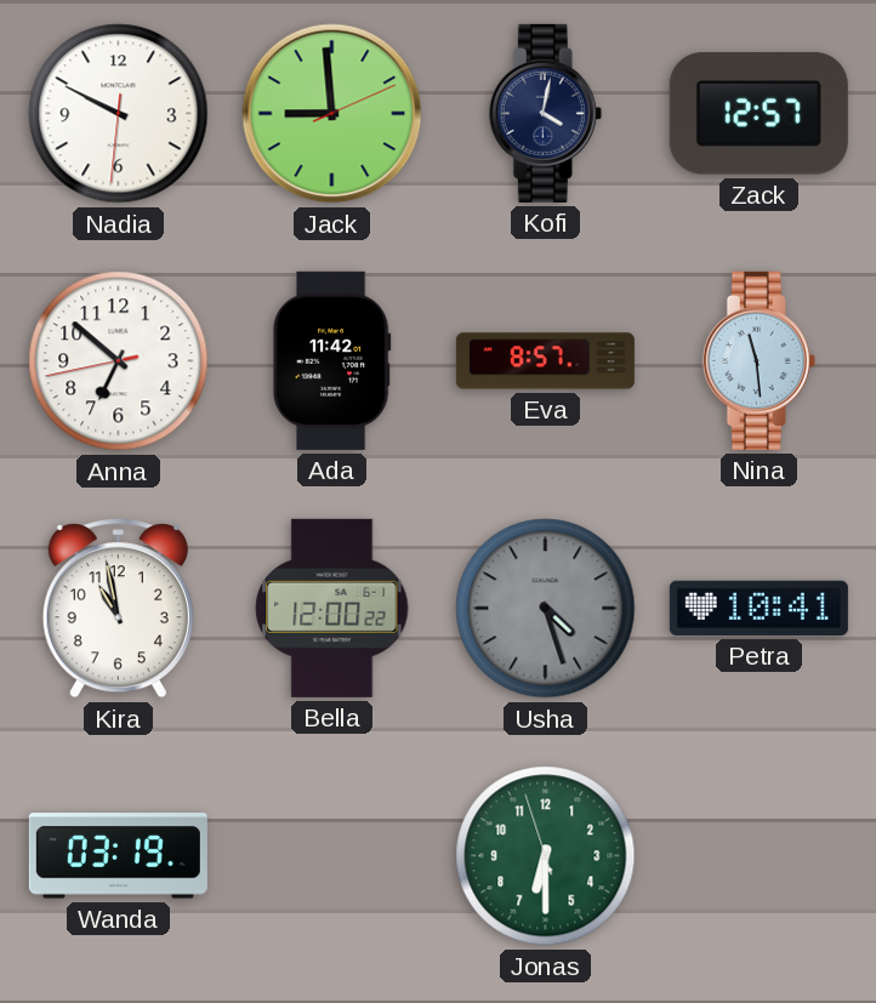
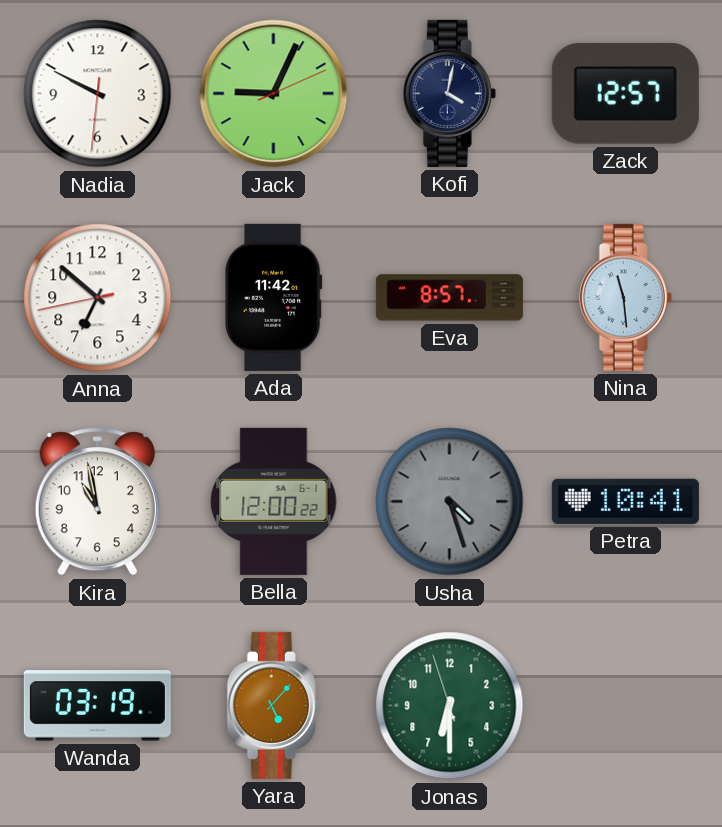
Jack: 8:59 -> 9:04 (274, 94)
Yara: none -> 5:07 (273, 705)
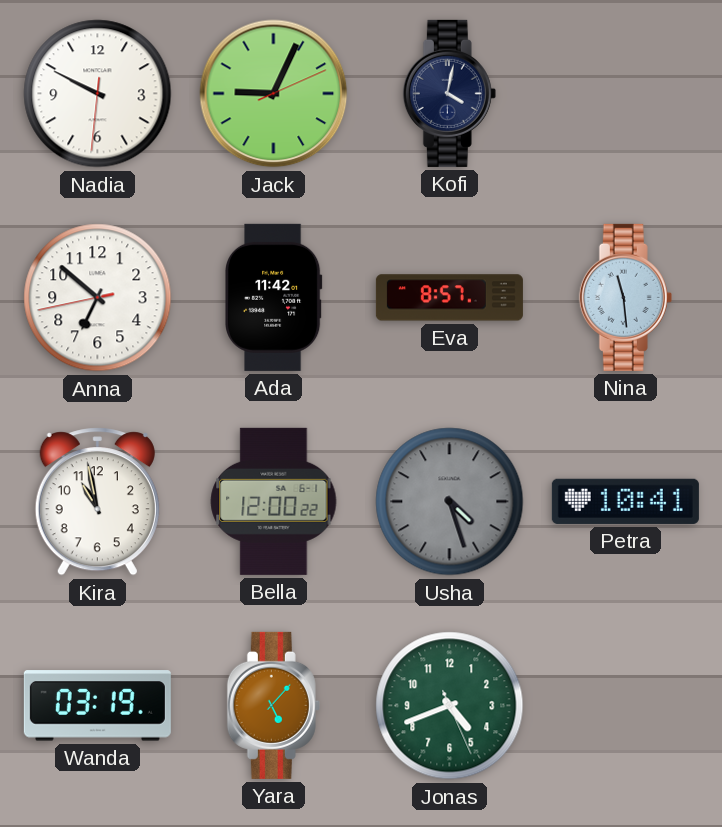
Zack: 12:57 -> none (625, 94)
Jonas: 6:29 -> 4:41 (450, 706)
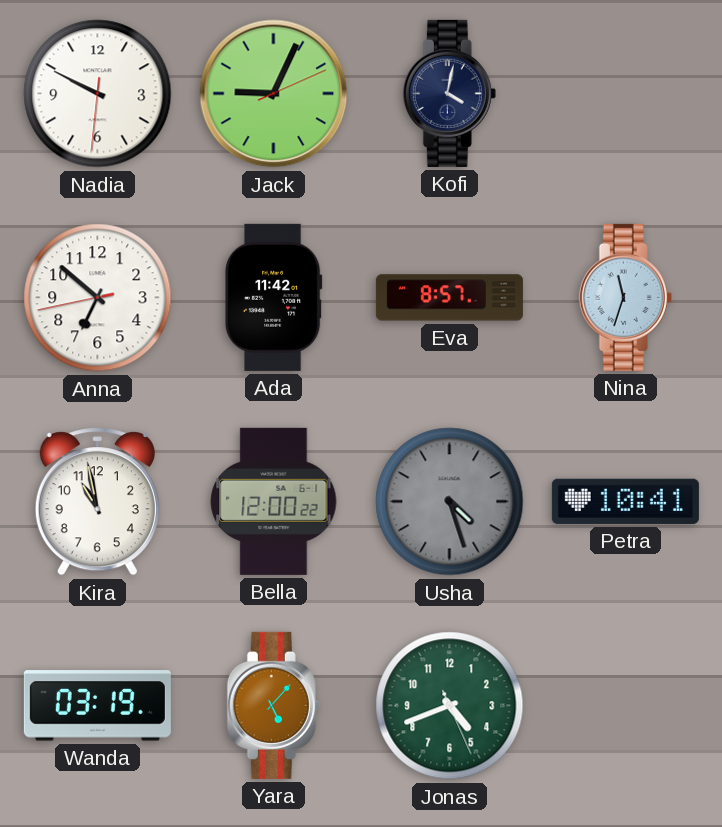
Nina: 11:29 -> 11:33 (625, 297)
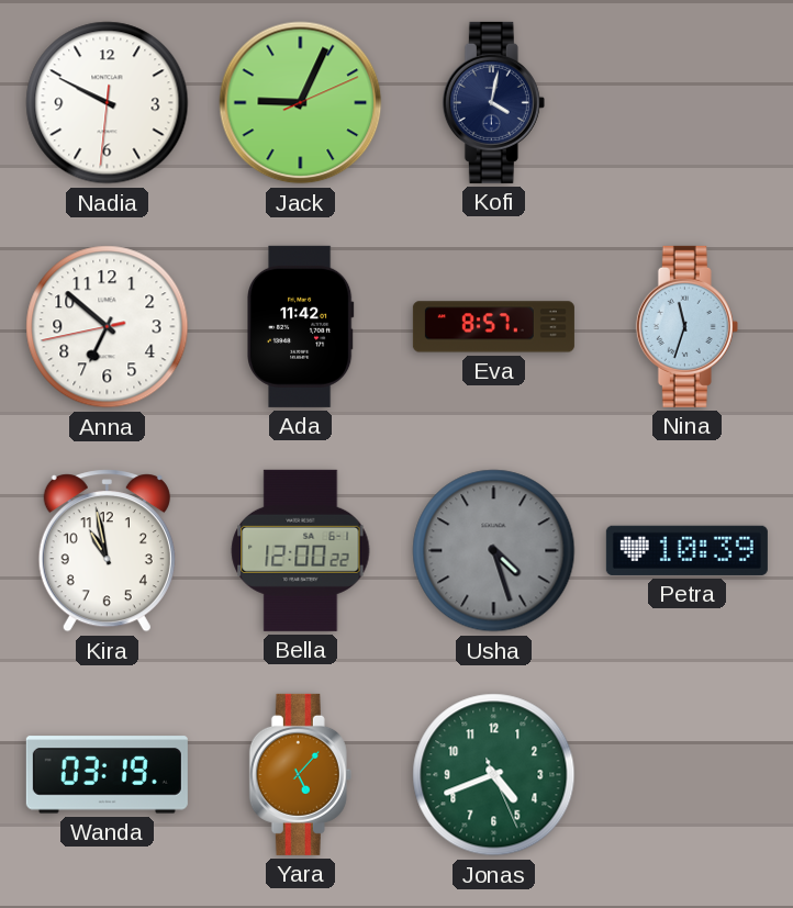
Petra: 10:41 -> 10:39 (686, 550)
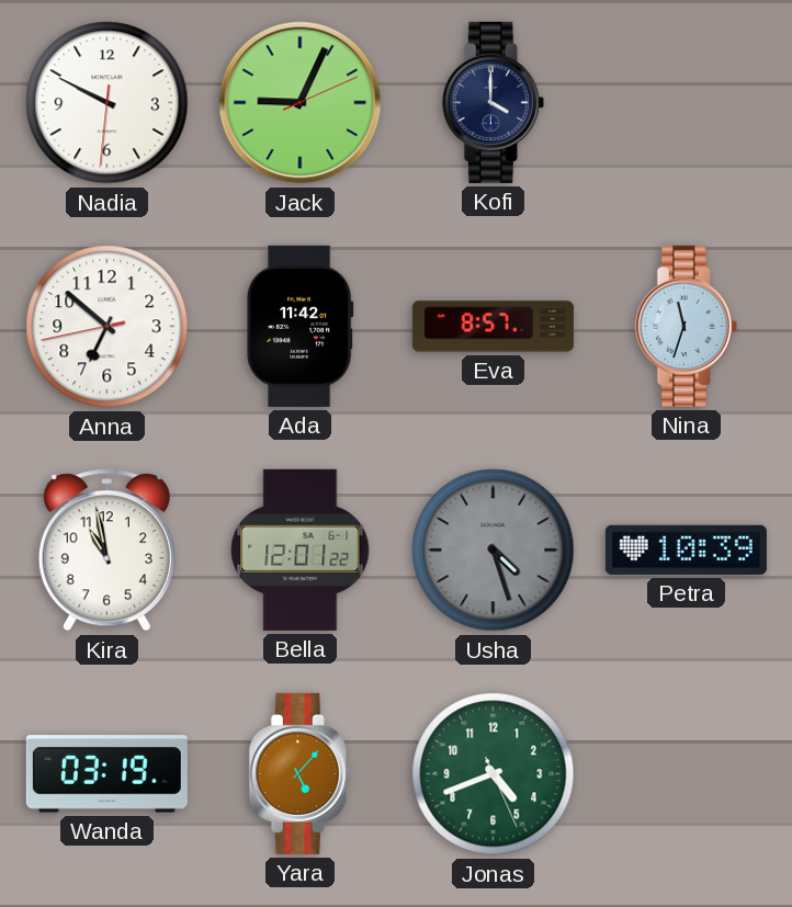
Kofi: 4:02 -> 4:00 (493, 102)
Bella: 12:00 -> 12:01 (301, 549)
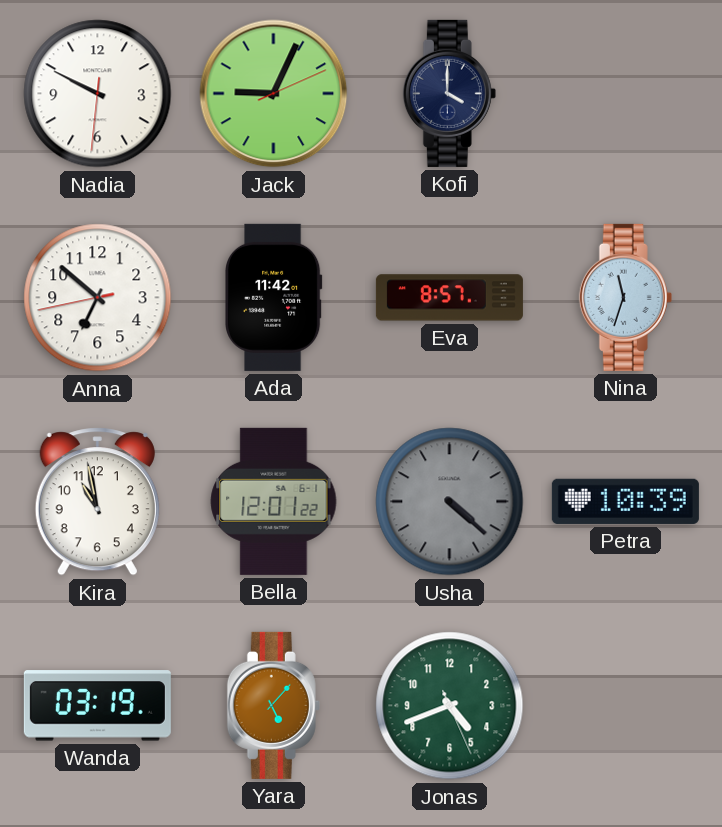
Usha: 4:27 -> 4:22 (450, 502)
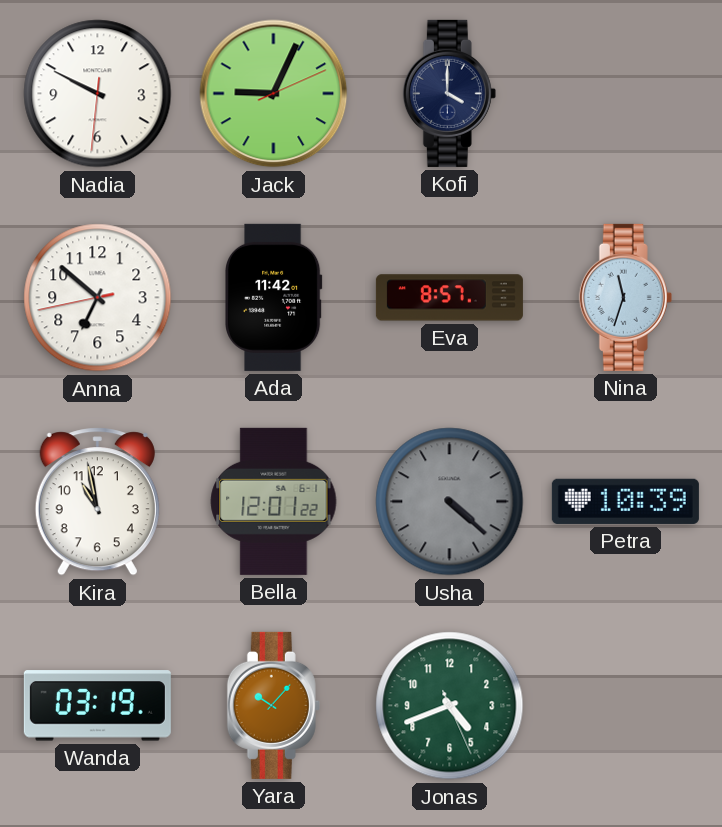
Yara: 5:07 -> 10:07 (273, 705)
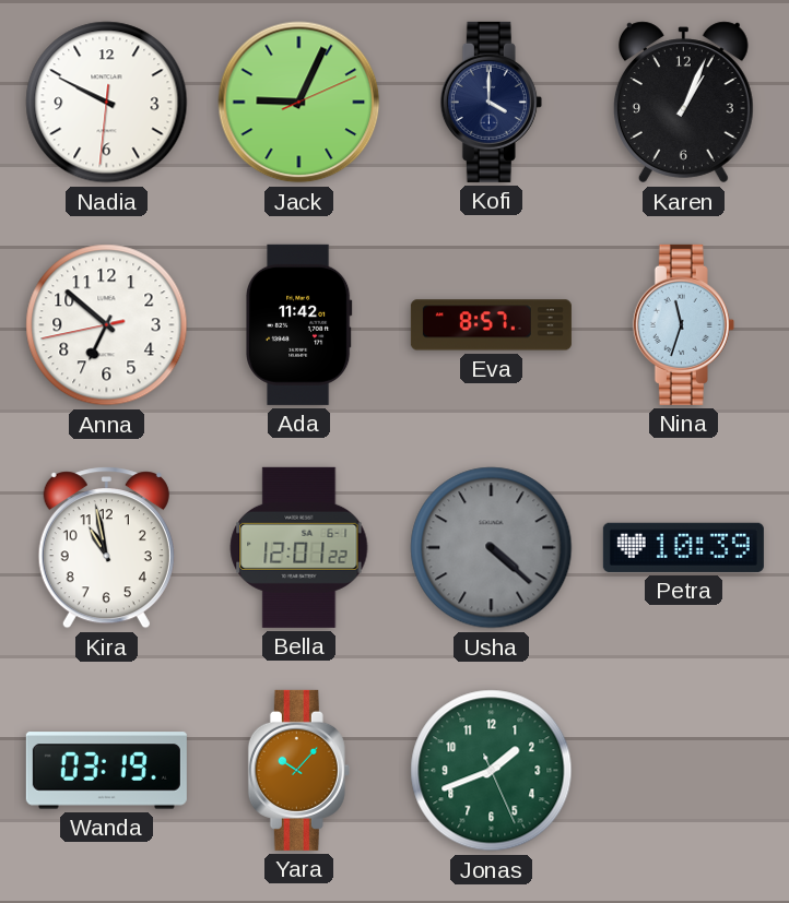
Karen: none -> 1:04 (683, 103)
Jonas: 4:41 -> 1:41 (492, 771)
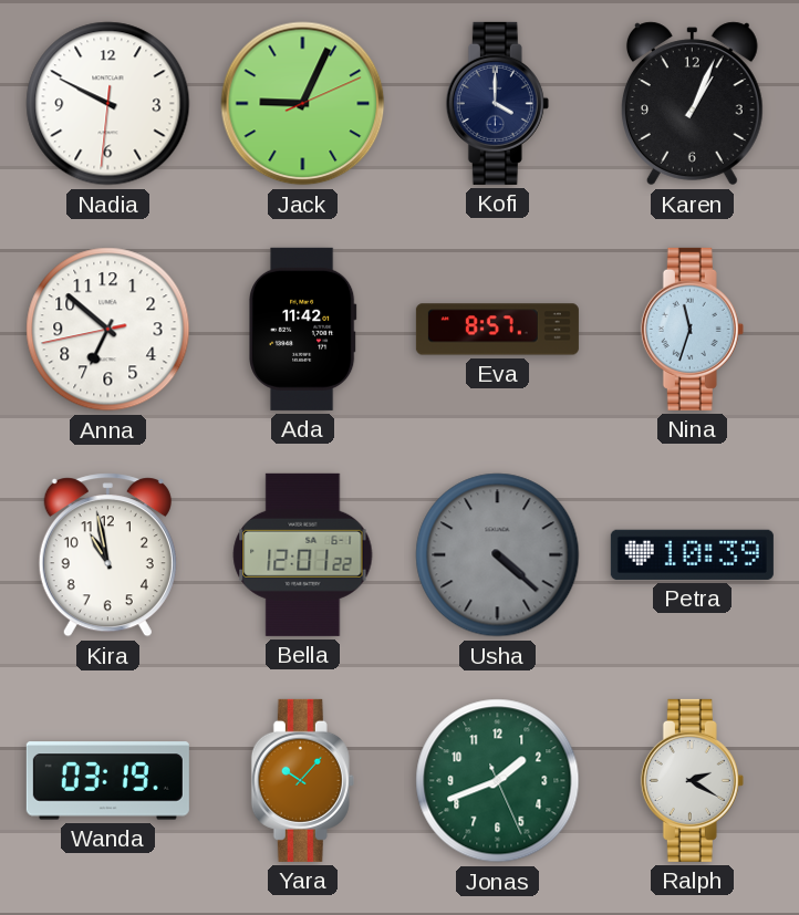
Ralph: none -> 2:20 (692, 780)
